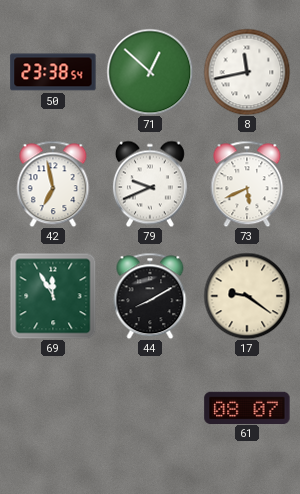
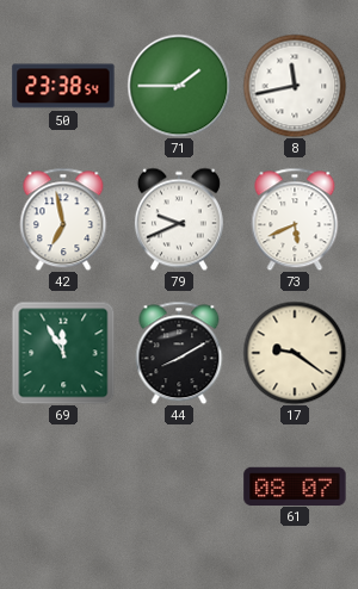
71: 12:52 -> 1:45 (179, 86)
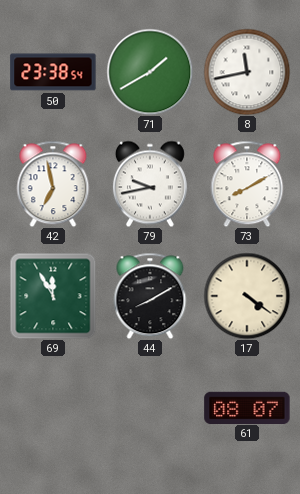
71: 1:45 -> 1:40 (150, 72)
79: 9:41 -> 9:43 (150, 184)
73: 5:41 -> 8:10 (247, 184)
17: 9:21 -> 4:21 (247, 296)
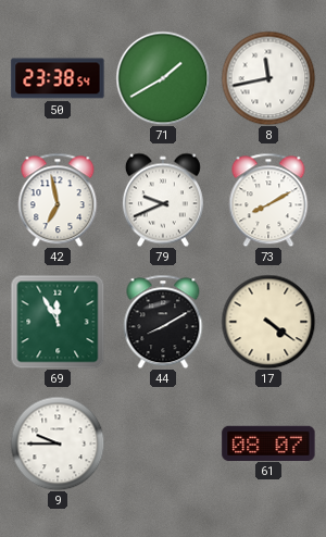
79: 9:43 -> 9:41 (163, 200)
9: none -> 9:45 (58, 444)
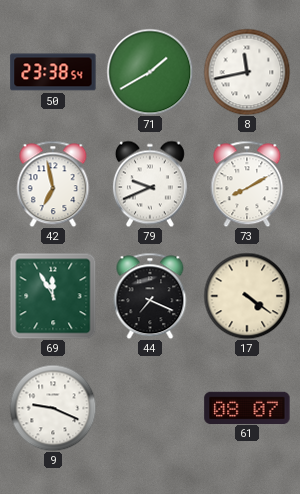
44: 8:10 -> 7:19 (150, 296)
9: 9:45 -> 9:19 (53, 408)
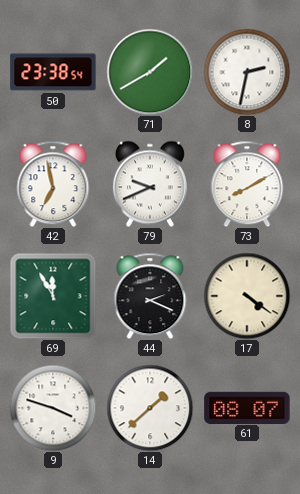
8: 11:43 -> 2:32 (247, 72)
44: 7:19 -> 2:19 (150, 296)
9: 9:19 -> 3:48 (53, 408)
14: none -> 1:38 (150, 408)
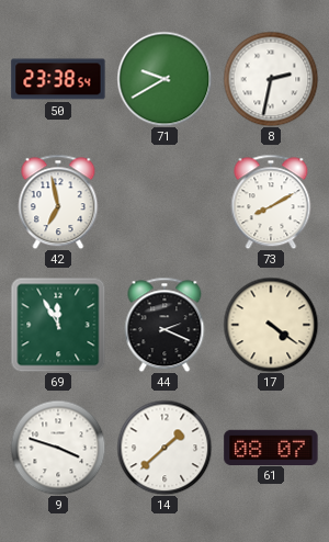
71: 1:40 -> 9:40 (164, 79)
79: 9:41 -> none (150, 184)
